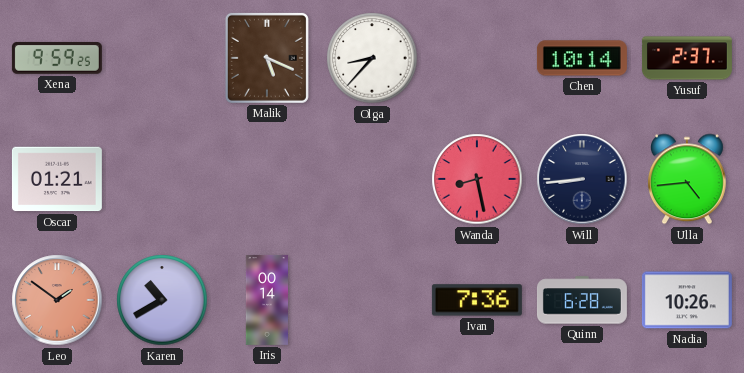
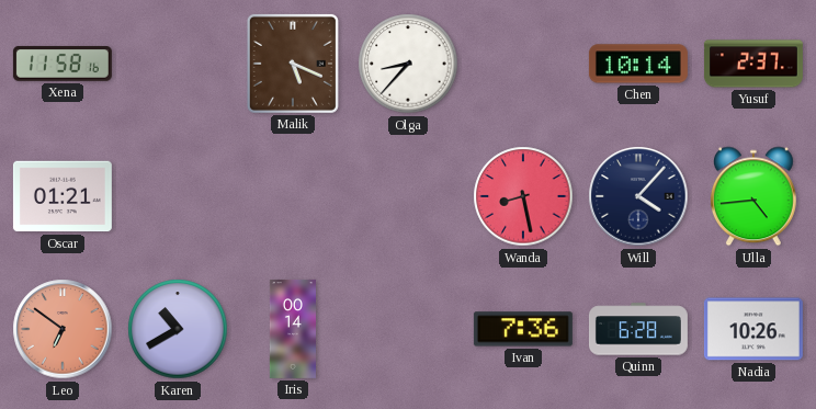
Xena: 9:59 -> 11:58 (63, 64)
Will: 8:44 -> 4:07 (638, 196)
Leo: 1:51 -> 6:51 (63, 329)
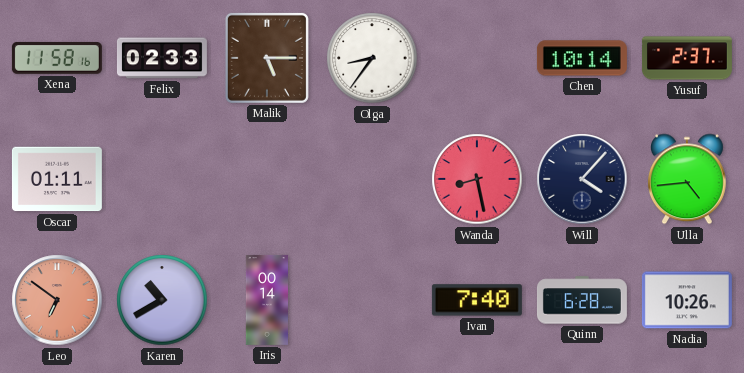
Felix: none -> 02:33 (162, 58)
Malik: 5:19 -> 5:15 (267, 58)
Olga: 8:37 -> 8:36 (372, 58)
Oscar: 01:21 -> 01:11 (57, 179)
Ivan: 7:36 -> 7:40 (477, 300)
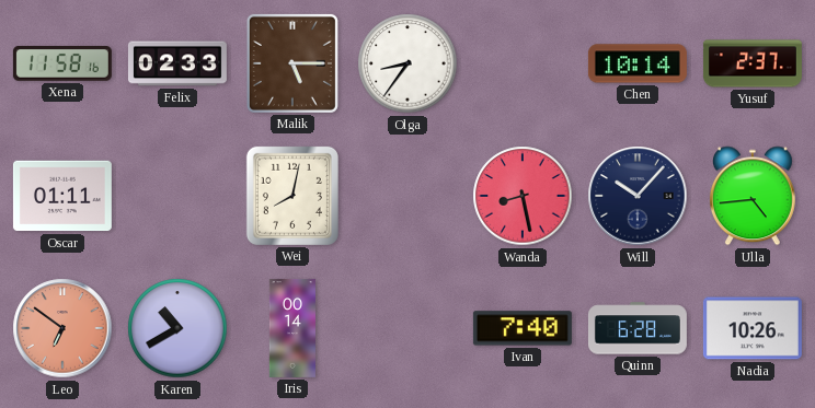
Wei: none -> 8:02 (292, 196)
Will: 4:07 -> 10:07 (638, 196)
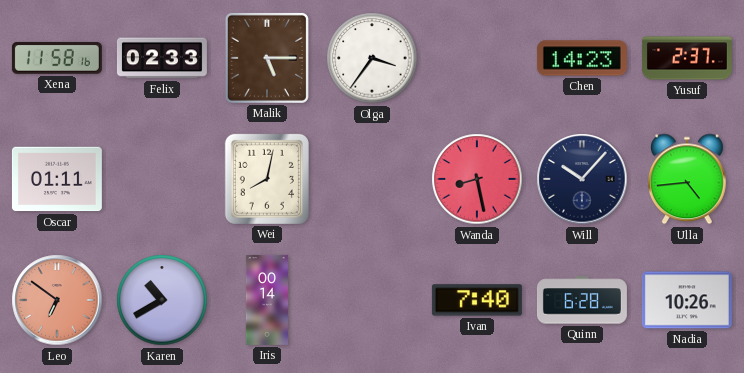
Olga: 8:36 -> 3:36 (372, 58)
Chen: 10:14 -> 14:23 (582, 58)
